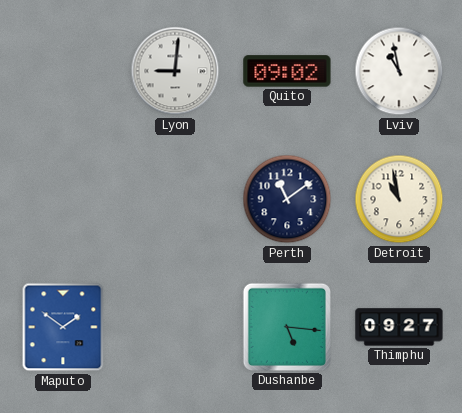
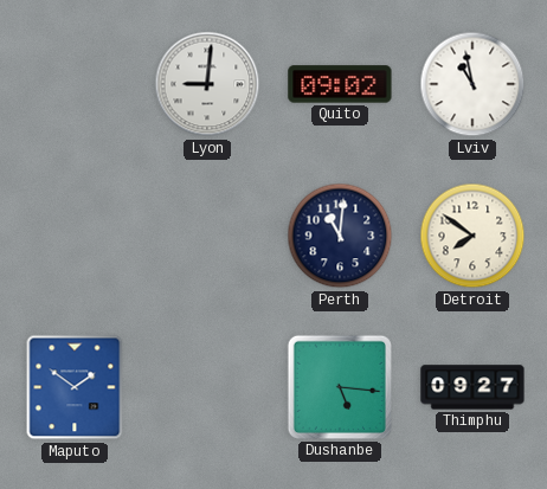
Perth: 11:09 -> 11:01 (340, 236)
Detroit: 10:58 -> 7:51 (472, 236)
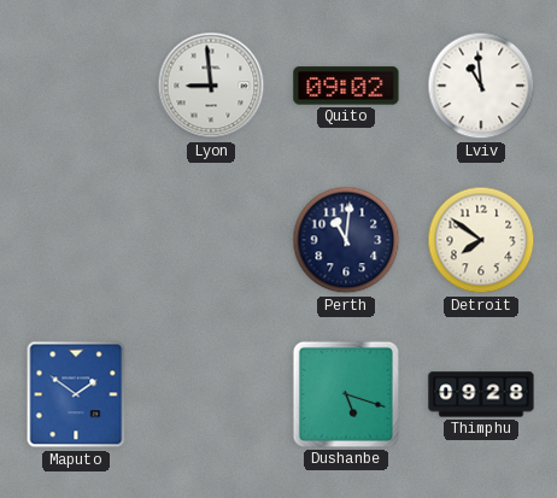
Lyon: 9:01 -> 8:59 (211, 86)
Lviv: 10:58 -> 10:59 (481, 86)
Dushanbe: 5:16 -> 5:18 (346, 394)
Thimphu: 09:27 -> 09:28 (481, 394)
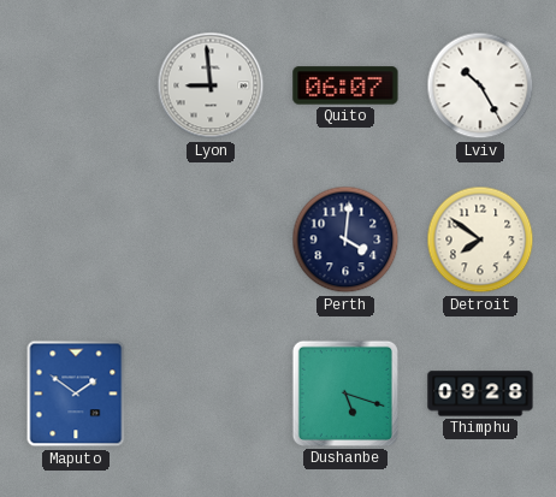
Quito: 09:02 -> 06:07 (345, 85)
Lviv: 10:59 -> 10:25 (480, 85)
Perth: 11:01 -> 4:01 (345, 239)
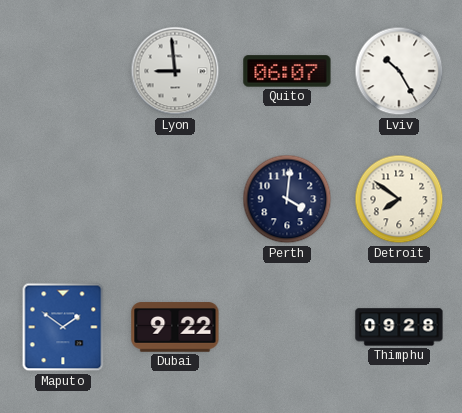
Dubai: none -> 9:22 (175, 327)
Dushanbe: 5:18 -> none (345, 394)
